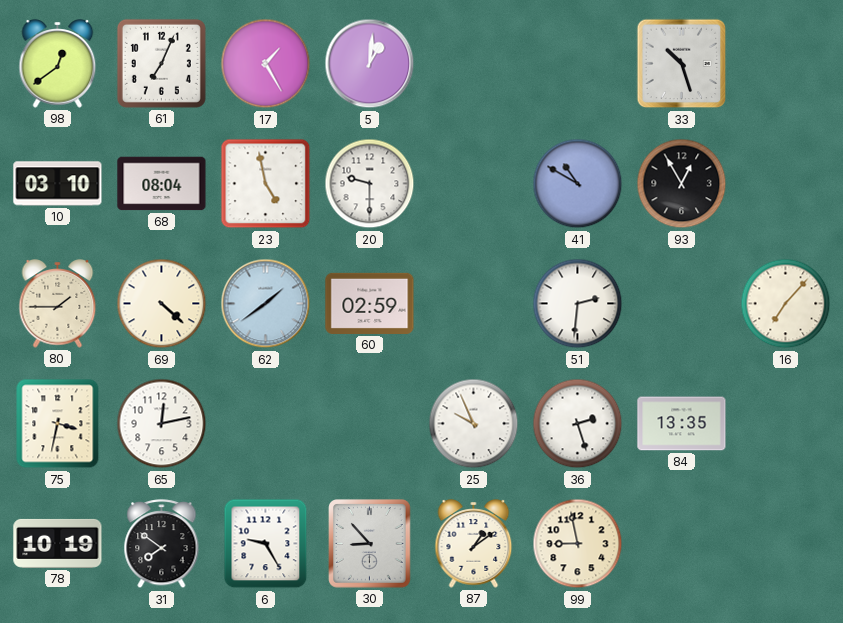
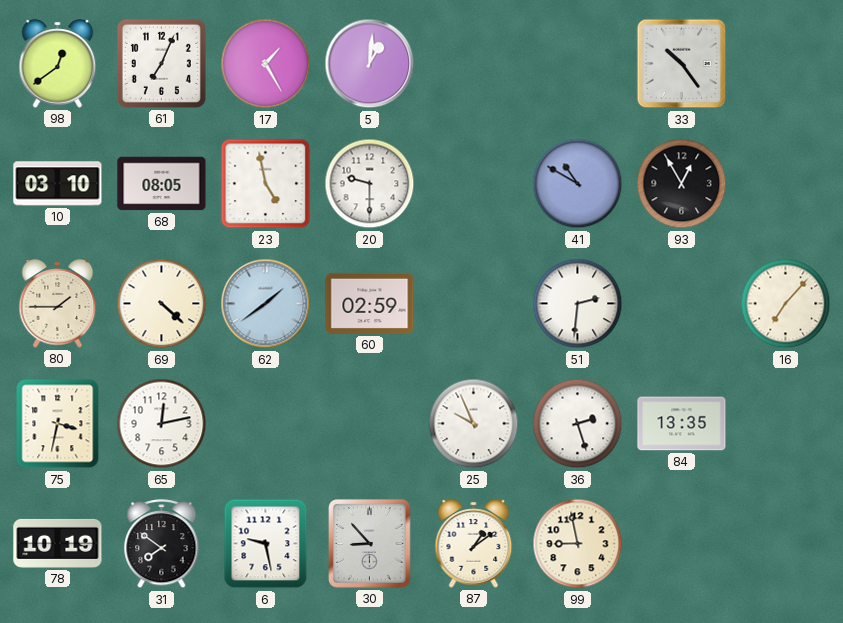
33: 10:27 -> 10:24 (682, 64)
68: 08:04 -> 08:05 (162, 184)
6: 9:25 -> 9:28 (266, 544)
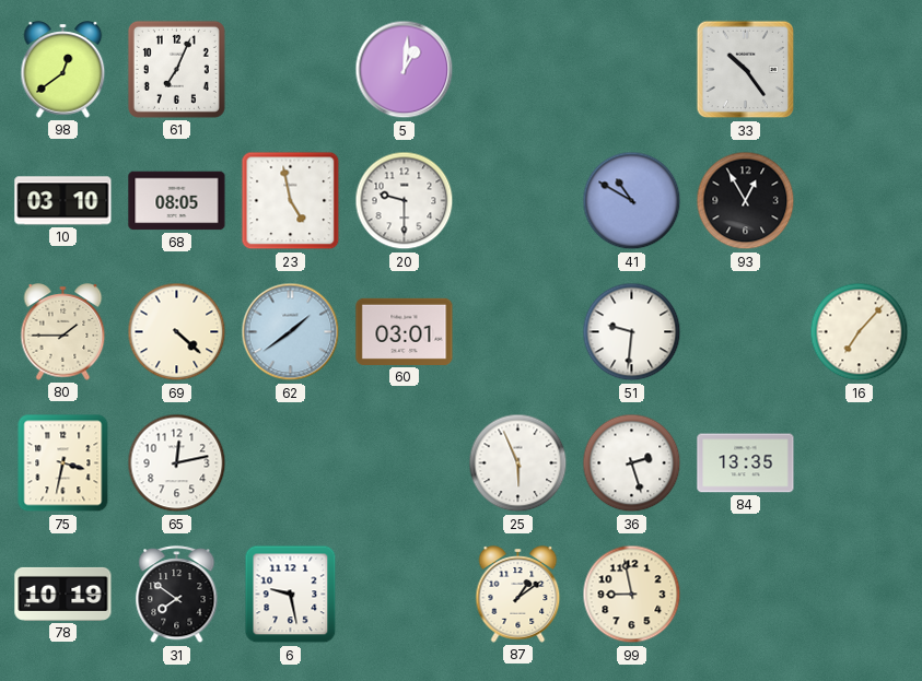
17: 1:25 -> none (266, 64)
60: 02:59 -> 03:01 (405, 331)
51: 2:31 -> 9:31 (632, 332)
25: 9:56 -> 5:56 (518, 463)
30: 8:53 -> none (370, 544)
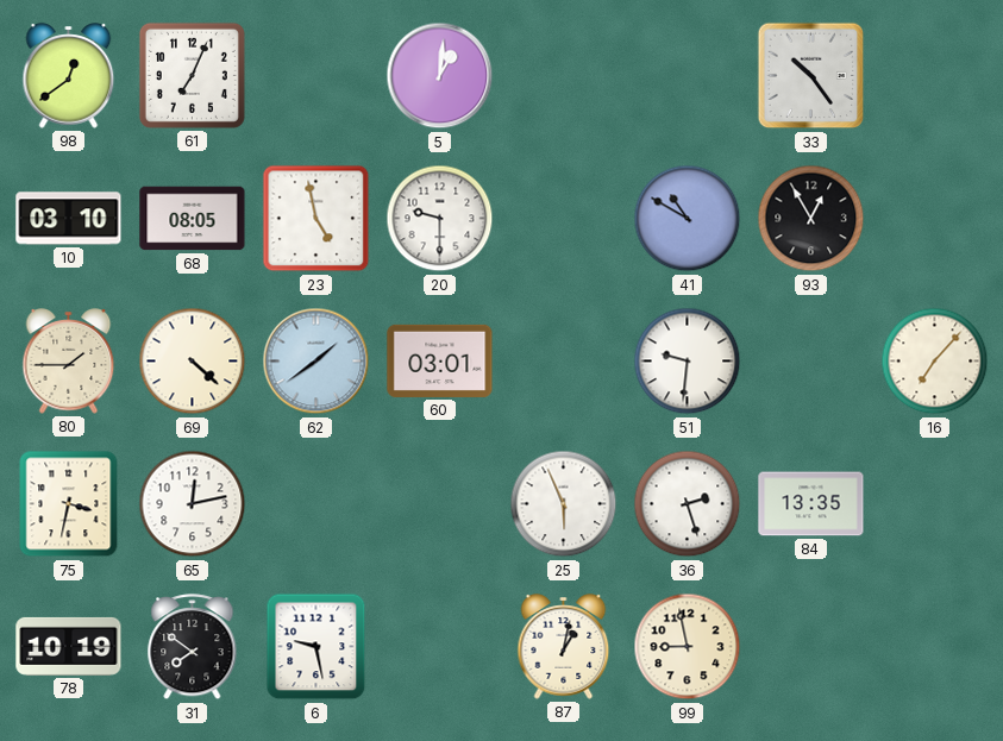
87: 1:09 -> 1:02 (564, 647)
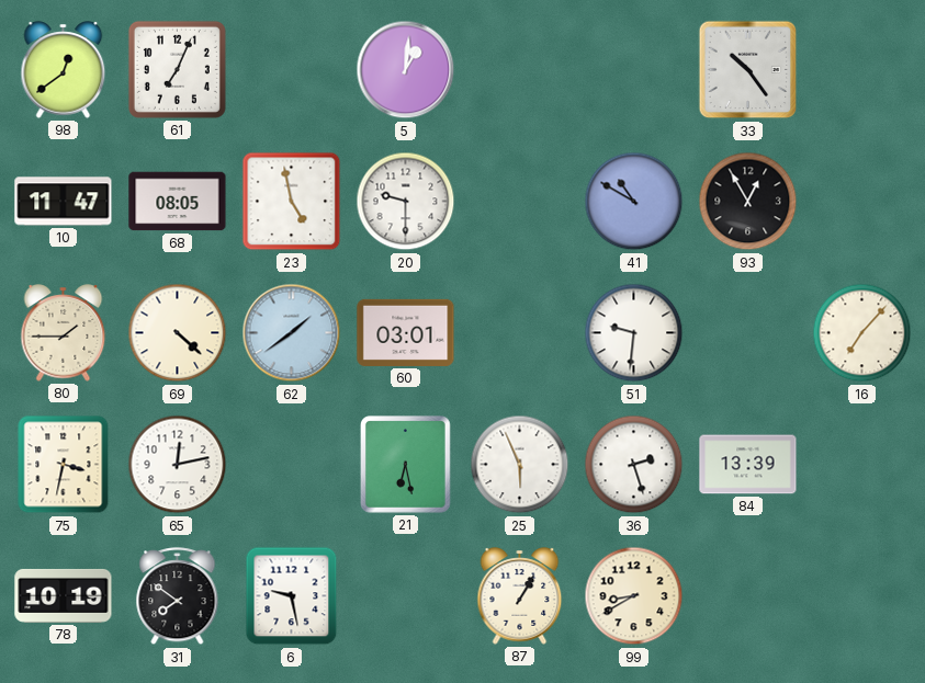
10: 03:10 -> 11:47 (64, 202)
21: none -> 6:28 (406, 465)
84: 13:35 -> 13:39 (748, 465)
87: 1:02 -> 1:05 (520, 596)
99: 8:58 -> 8:40 (634, 596)
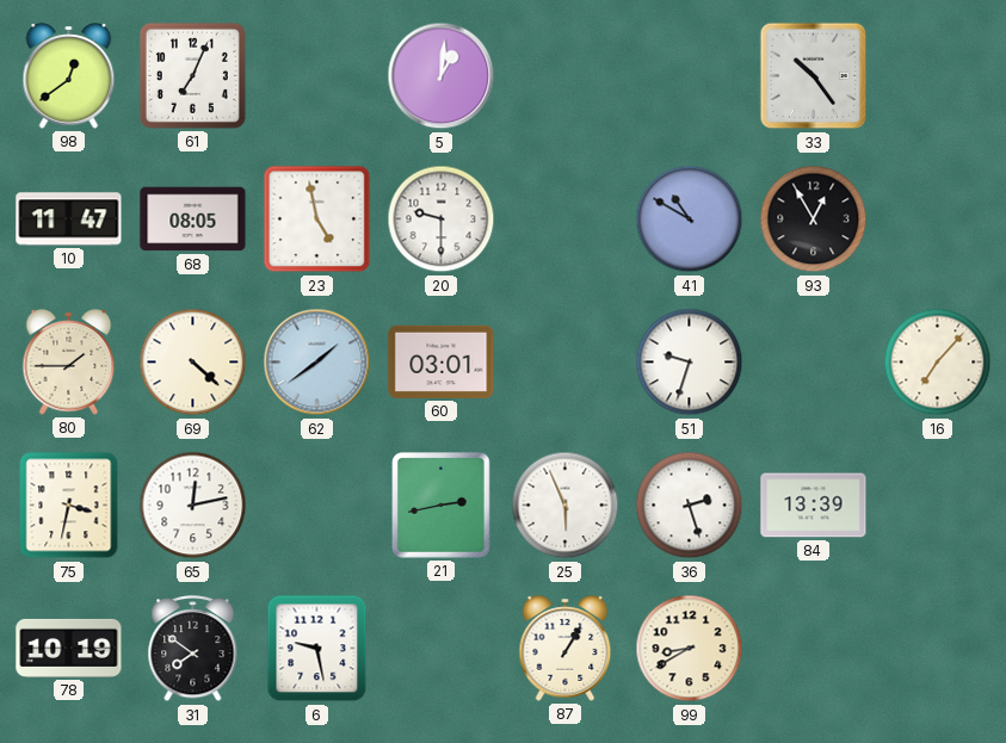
51: 9:31 -> 9:33 (690, 363)
21: 6:28 -> 2:43 (442, 506)
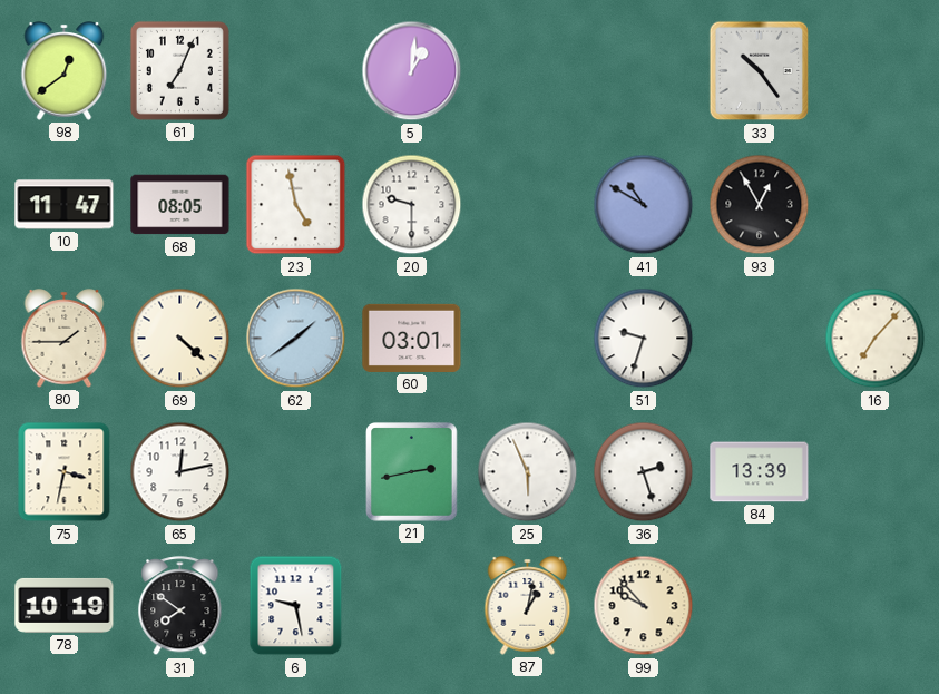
87: 1:05 -> 1:02 (528, 606)
99: 8:40 -> 9:53 (644, 606)
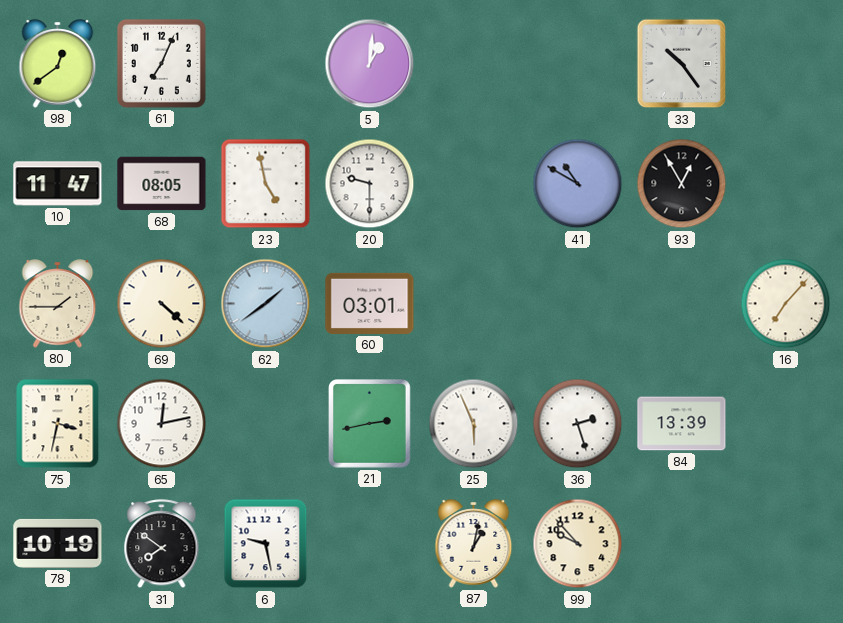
51: 9:33 -> none (644, 339)
